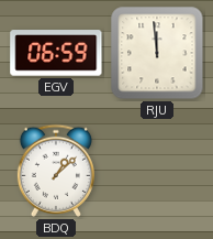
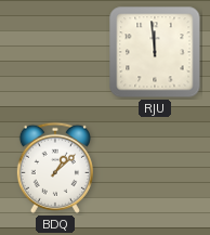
EGV: 06:59 -> none (56, 53)
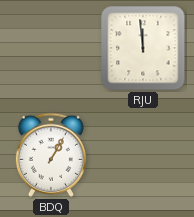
BDQ: 1:08 -> 1:05 (51, 155)
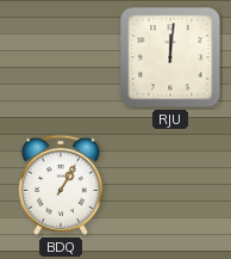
RJU: 11:59 -> 12:01 (170, 57)
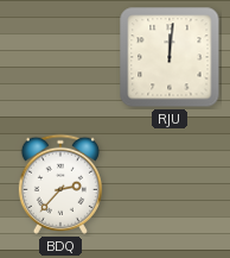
BDQ: 1:05 -> 2:37 (60, 184)
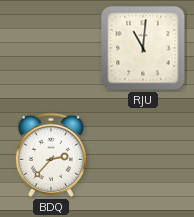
RJU: 12:01 -> 11:01 (143, 48)
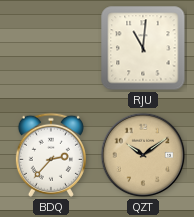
QZT: none -> 10:09 (143, 155)
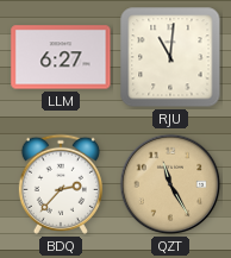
LLM: none -> 6:27 (61, 57)
QZT: 10:09 -> 11:25 (170, 184)
